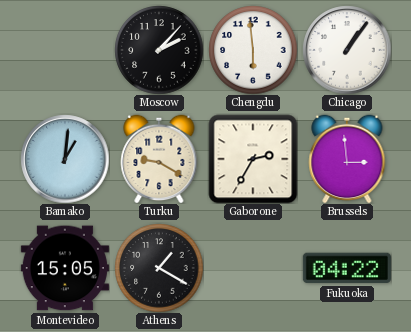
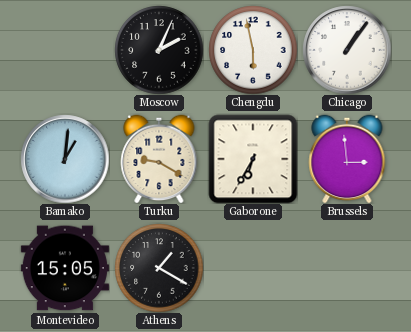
Moscow: 2:07 -> 2:04 (159, 50)
Chengdu: 5:59 -> 5:58 (253, 50)
Gaborone: 2:35 -> 6:35 (253, 159)
Fukuoka: 04:22 -> none (347, 268)
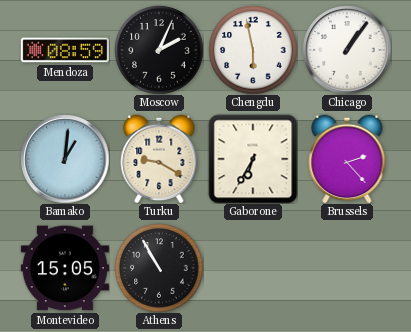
Mendoza: none -> 08:59 (65, 50)
Brussels: 2:59 -> 2:23 (347, 159)
Athens: 1:20 -> 10:55 (159, 268)
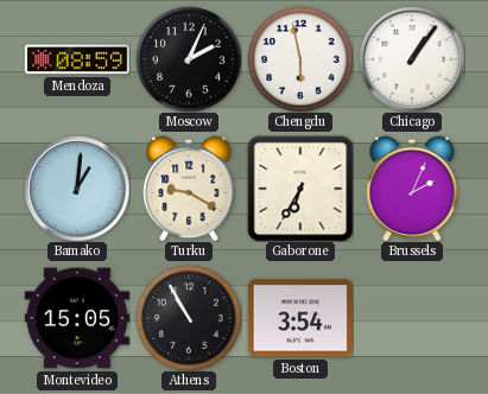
Brussels: 2:23 -> 2:04 (412, 189)
Boston: none -> 3:54 (300, 318)
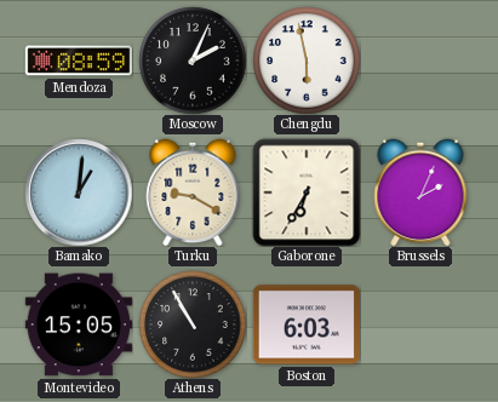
Chicago: 1:06 -> none (412, 59)
Boston: 3:54 -> 6:03 (307, 325)
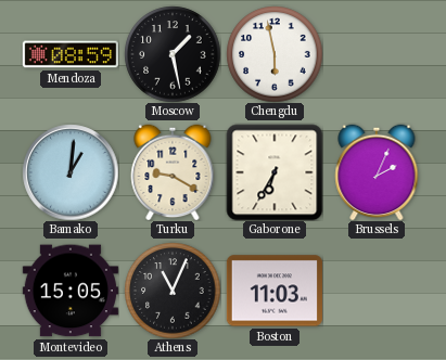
Moscow: 2:04 -> 1:28 (173, 54)
Athens: 10:55 -> 11:04 (173, 291)
Boston: 6:03 -> 11:03 (275, 291)
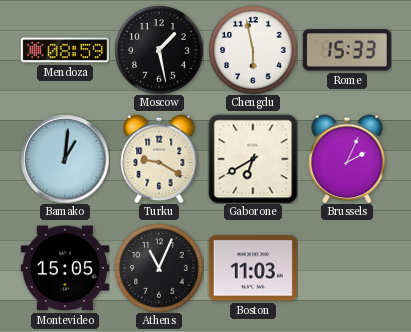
Rome: none -> 15:33 (347, 50)
Gaborone: 6:35 -> 6:40 (253, 159)
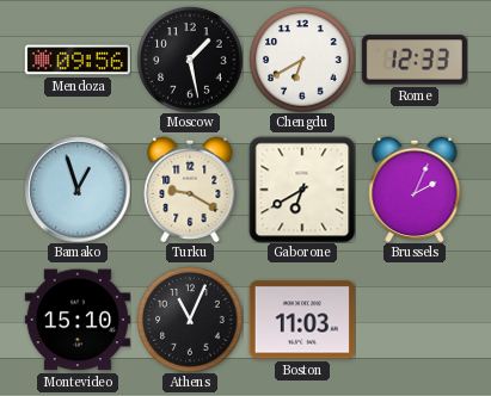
Mendoza: 08:59 -> 09:56 (78, 60)
Chengdu: 5:58 -> 6:40 (302, 60)
Rome: 15:33 -> 12:33 (415, 60)
Bamako: 1:01 -> 12:57 (78, 190)
Montevideo: 15:05 -> 15:10 (78, 320)
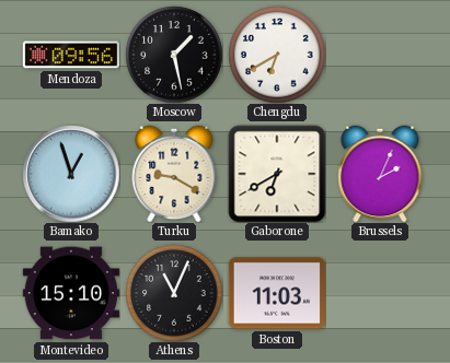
Rome: 12:33 -> none (415, 60)
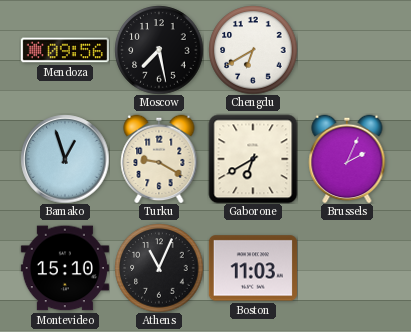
Moscow: 1:28 -> 7:28 (159, 50)
